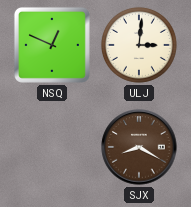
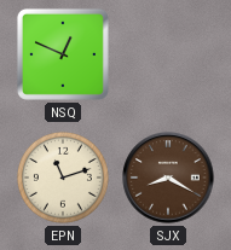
ULJ: 3:01 -> none (139, 45)
EPN: none -> 11:12 (63, 178)
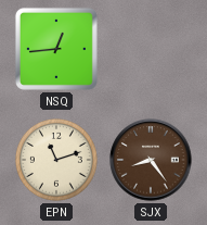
NSQ: 12:49 -> 12:44 (56, 49)
SJX: 8:20 -> 8:24 (151, 160)
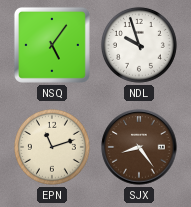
NSQ: 12:44 -> 5:06 (52, 45)
NDL: none -> 9:57 (139, 45)
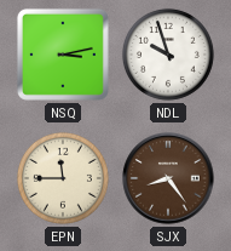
NSQ: 5:06 -> 3:13 (63, 55)
EPN: 11:12 -> 11:45 (63, 178)
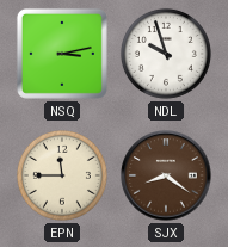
SJX: 8:24 -> 8:21 (166, 175)
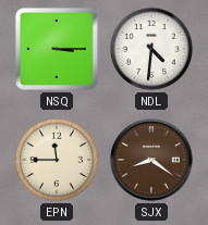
NSQ: 3:13 -> 3:15 (57, 49)
NDL: 9:57 -> 4:31 (151, 49)
